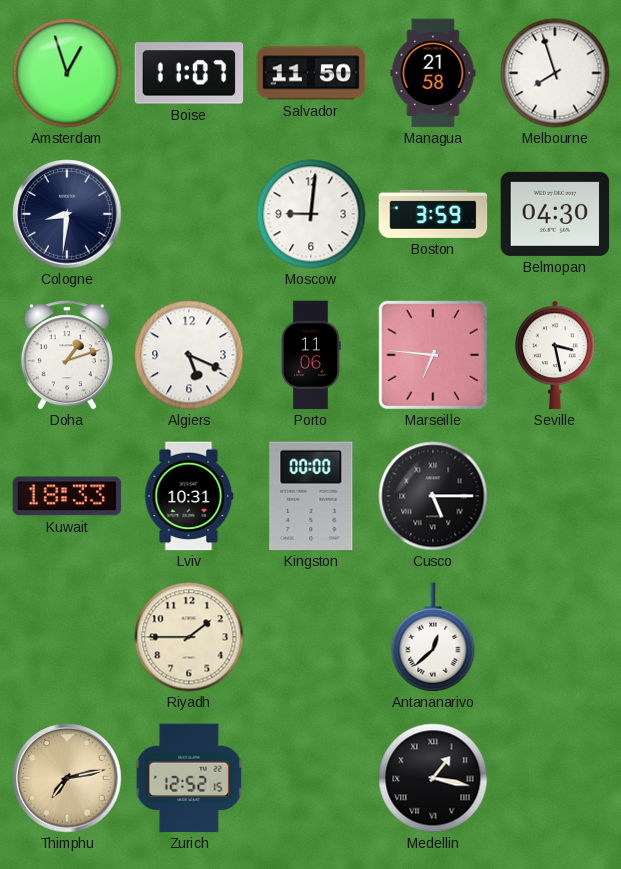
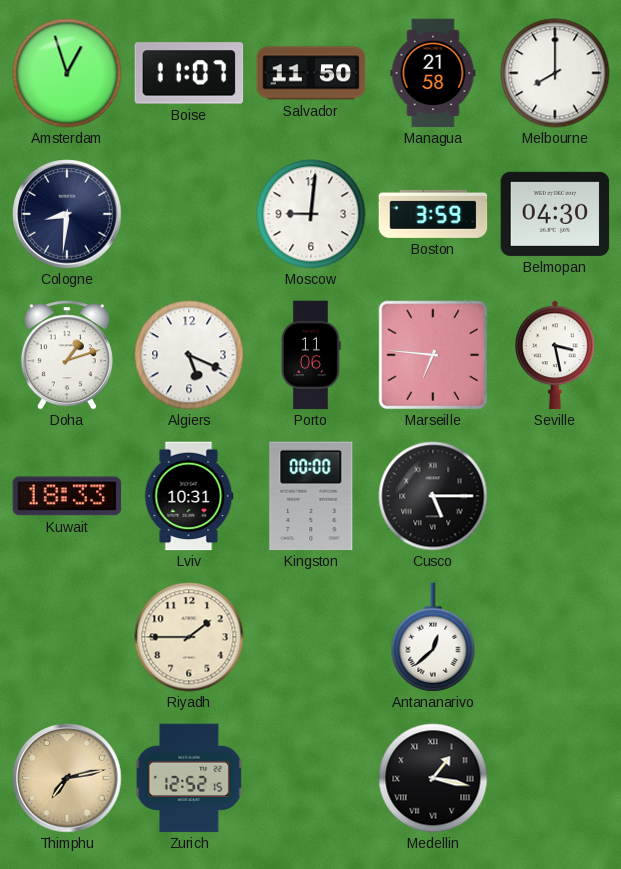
Melbourne: 7:57 -> 8:00 (555, 73)
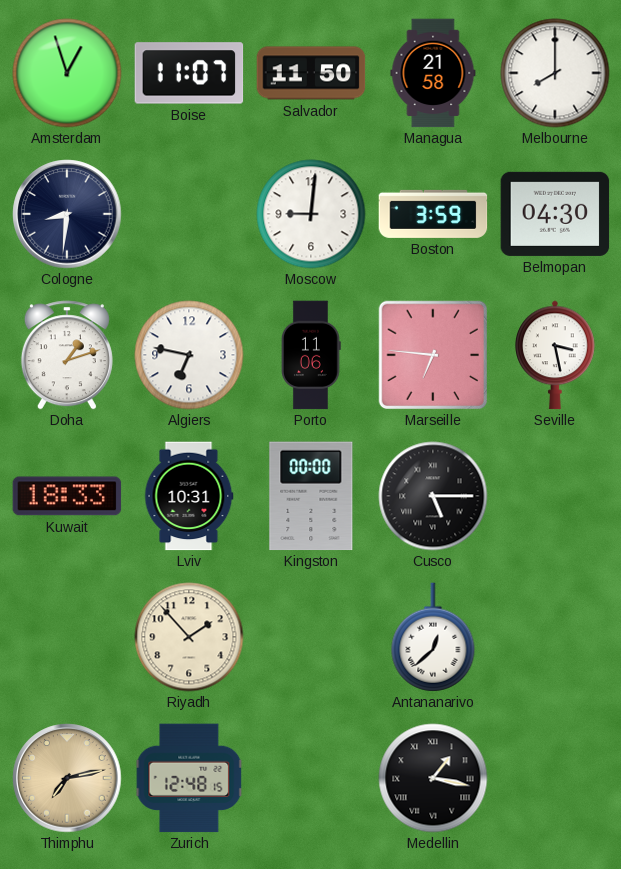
Algiers: 5:19 -> 6:47 (189, 355)
Riyadh: 1:45 -> 1:53 (189, 637)
Zurich: 12:52 -> 12:48 (189, 778)
